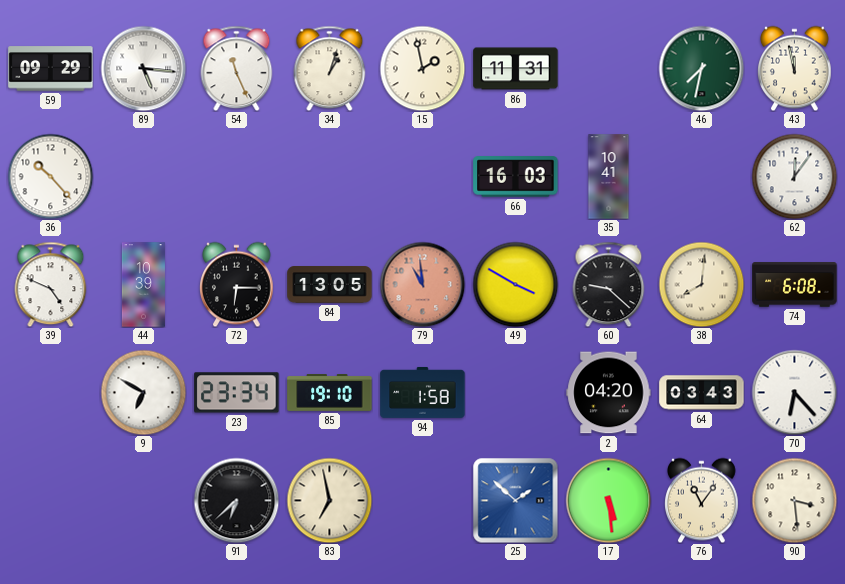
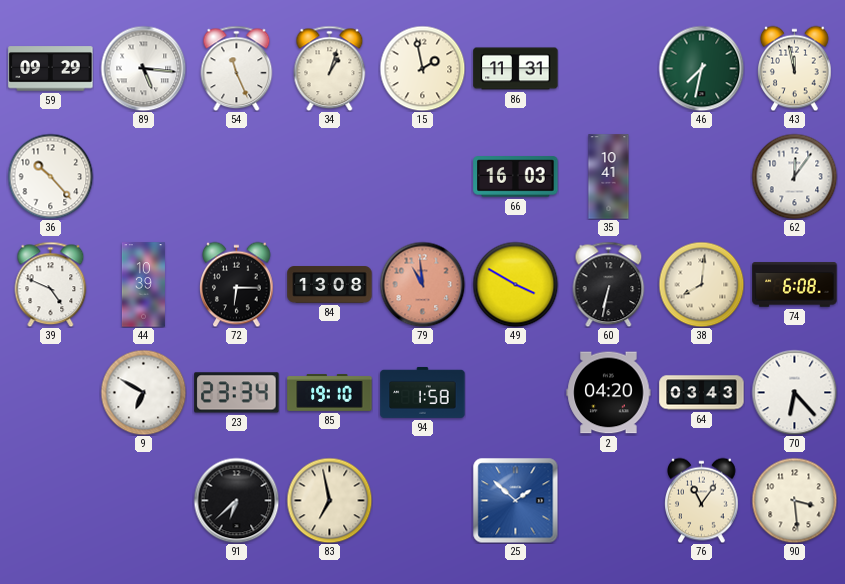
84: 13:05 -> 13:08 (330, 285)
60: 9:22 -> 6:32 (609, 284)
17: 5:29 -> none (608, 500)
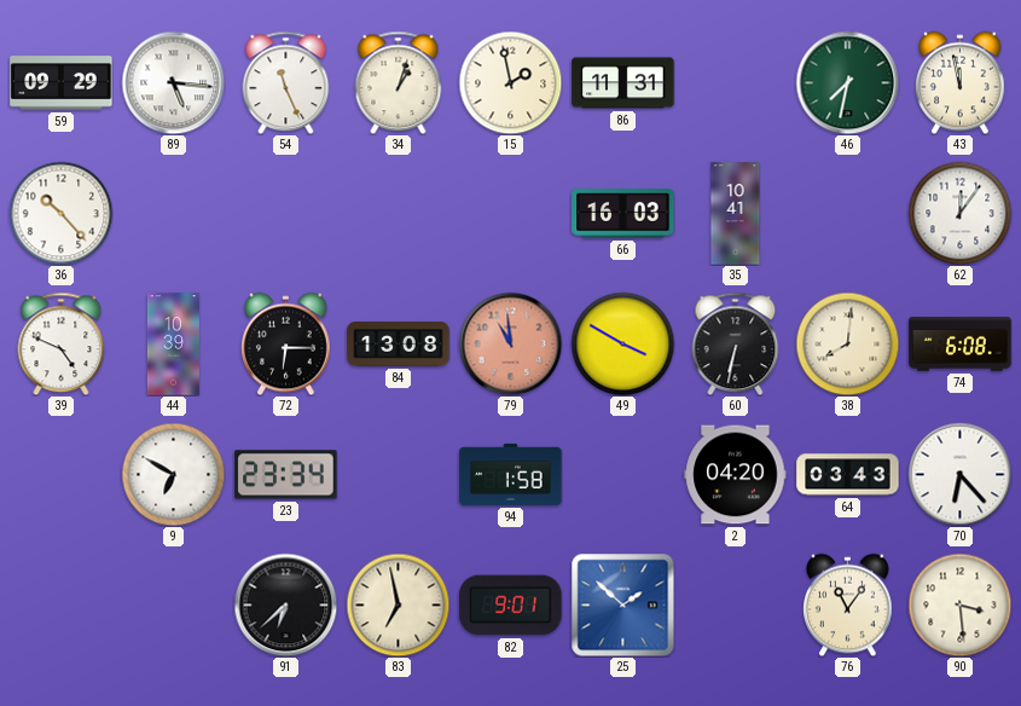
85: 19:10 -> none (330, 393)
82: none -> 9:01 (511, 606)
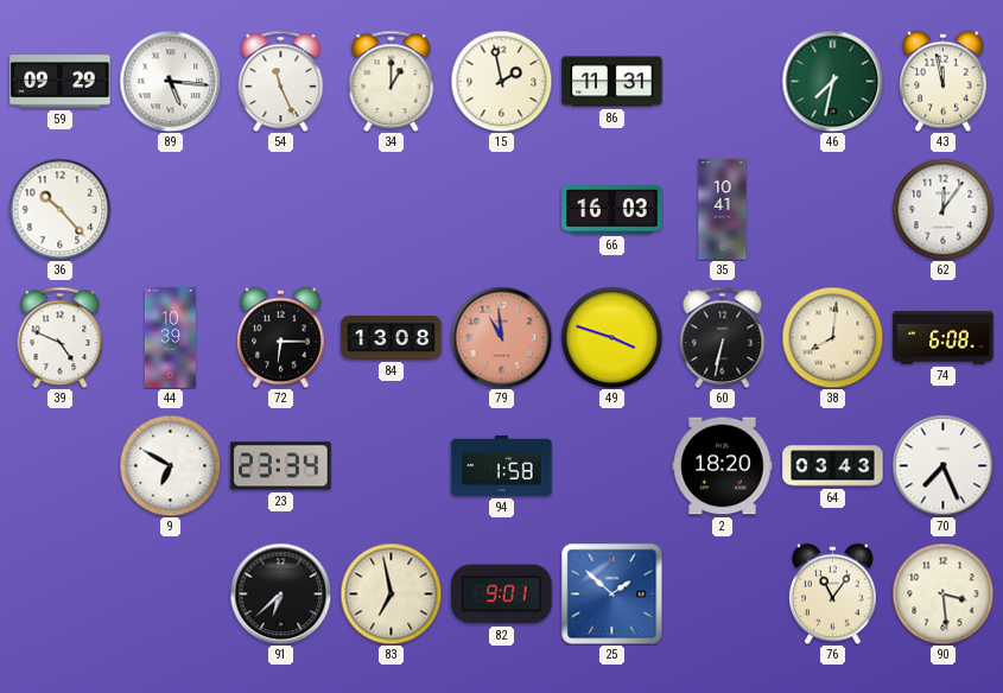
34: 1:03 -> 1:00 (392, 81)
49: 3:50 -> 3:48 (611, 337)
2: 04:20 -> 18:20 (723, 466)
70: 6:23 -> 7:26 (942, 465)
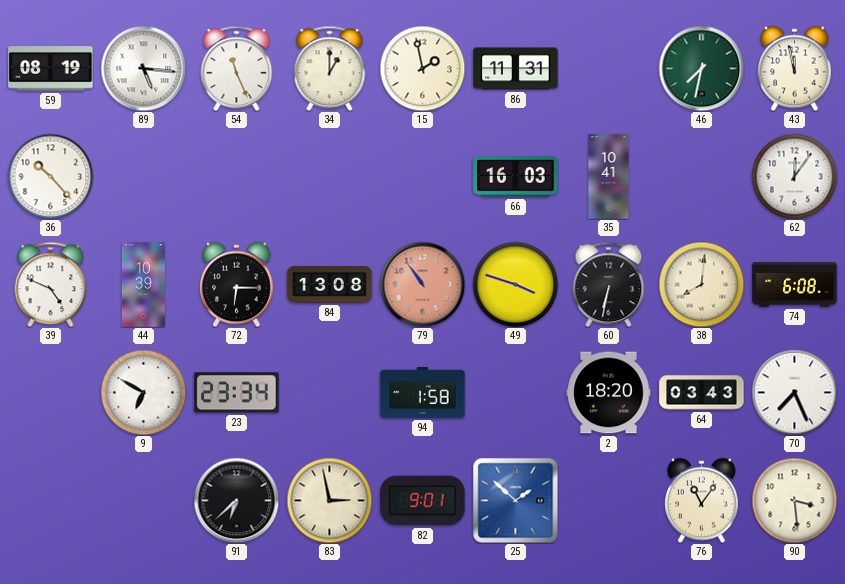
59: 09:29 -> 08:19 (51, 69)
79: 10:59 -> 10:54 (422, 284)
83: 6:58 -> 2:58 (329, 500)
